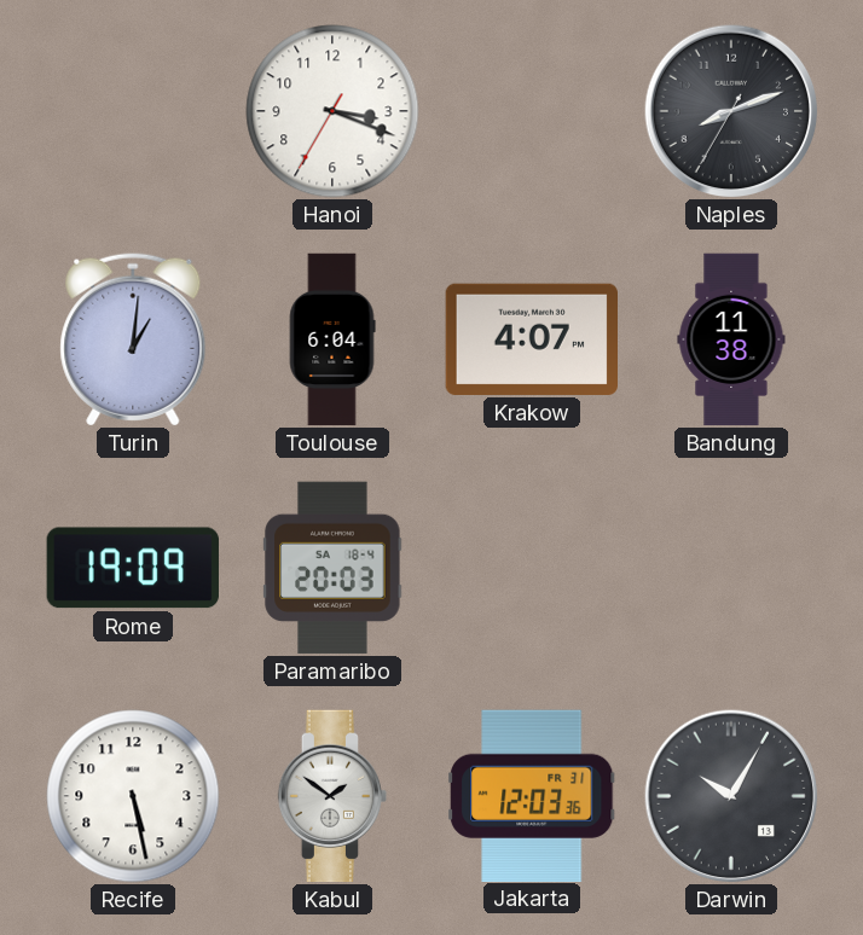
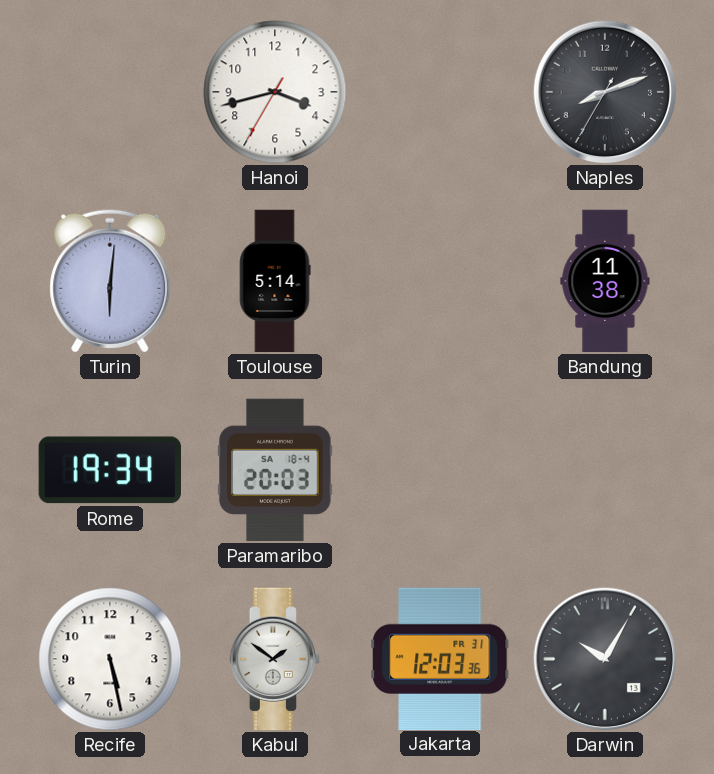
Hanoi: 3:18 -> 3:42 (275, 92)
Turin: 1:01 -> 6:01 (110, 281)
Toulouse: 6:04 -> 5:14 (275, 281)
Krakow: 4:07 -> none (531, 339)
Rome: 19:09 -> 19:34 (110, 470)
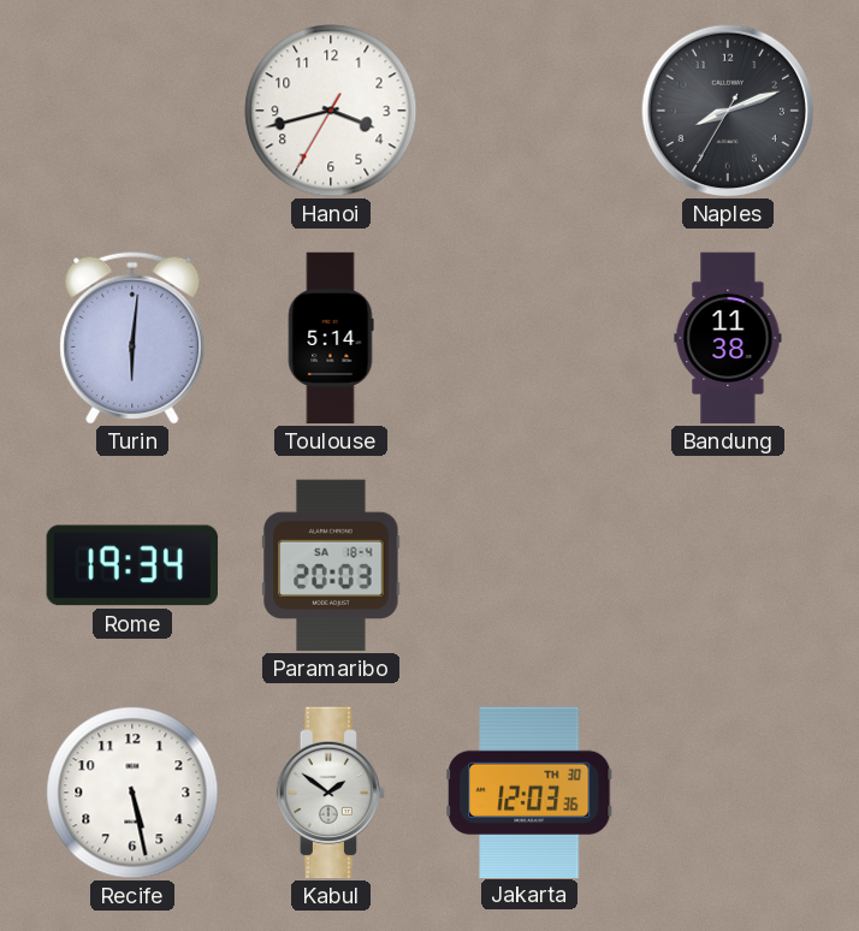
Jakarta date: FR 31 -> TH 30 (529, 791)
Darwin: 10:05 -> none (605, 659)
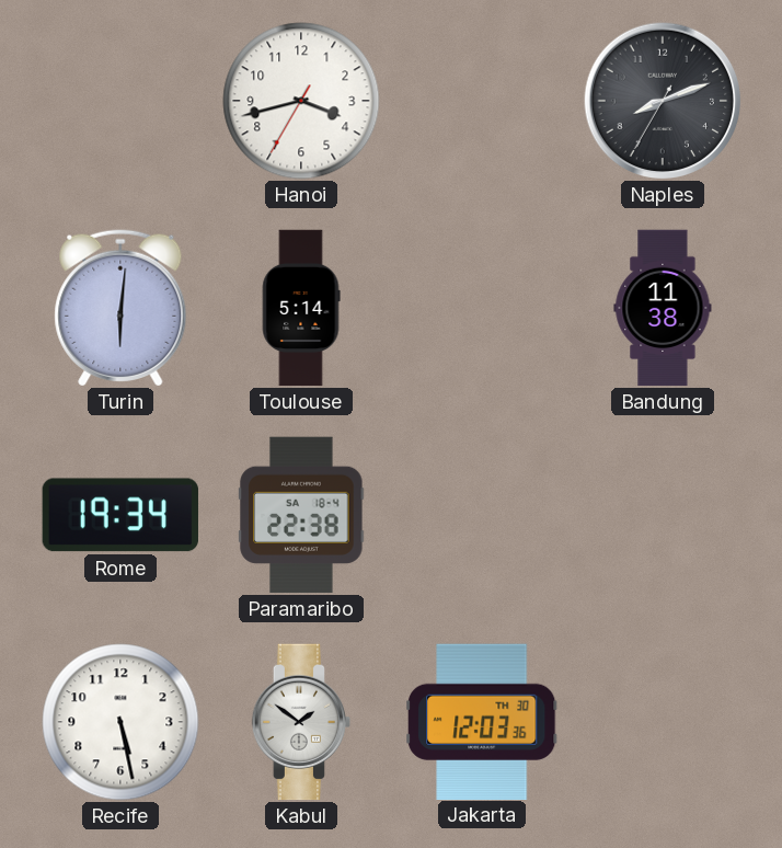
Paramaribo: 20:03 -> 22:38 (301, 515)
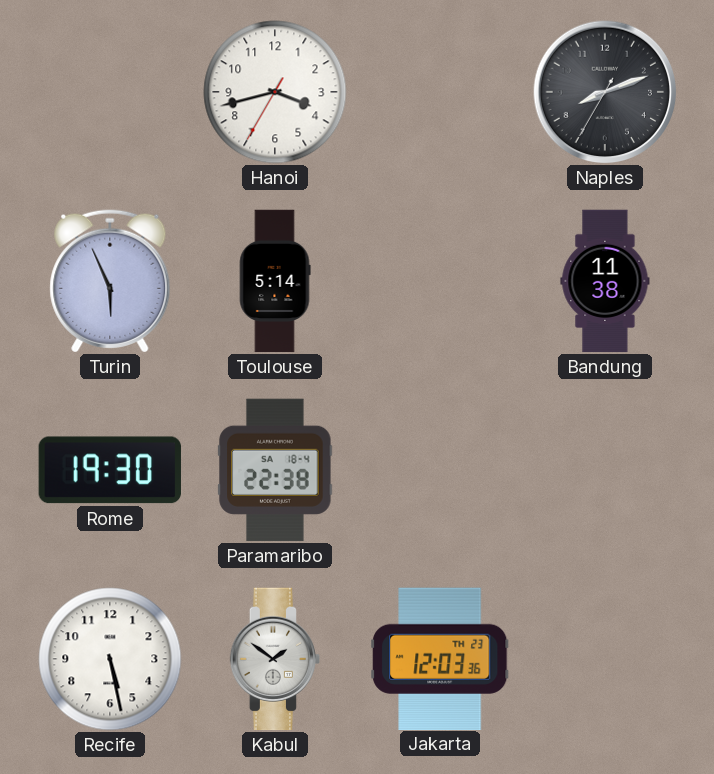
Turin: 6:01 -> 5:56 (110, 281)
Rome: 19:34 -> 19:30 (110, 470)
Jakarta date: TH 30 -> TH 23 (440, 658)
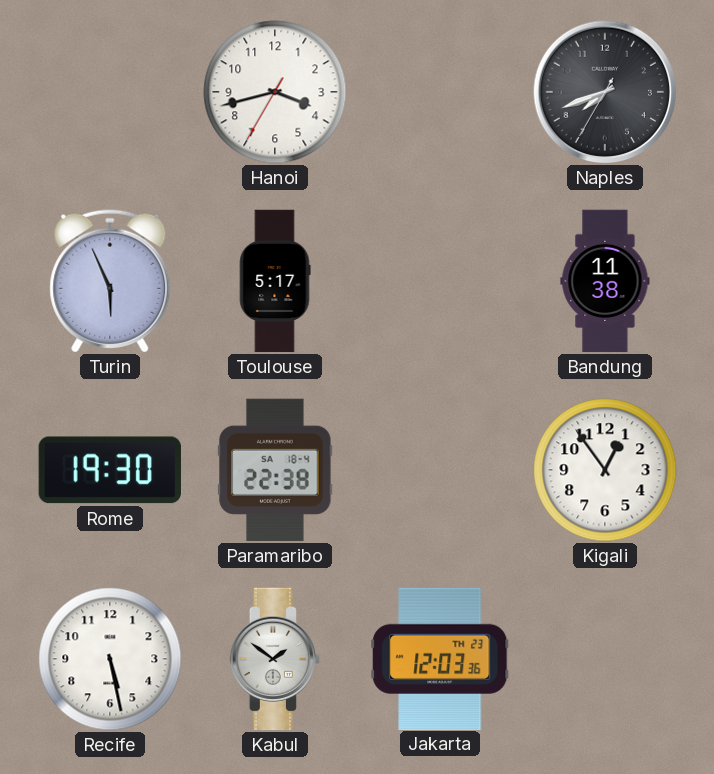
Naples: 8:11 -> 7:41 (605, 92)
Toulouse: 5:14 -> 5:17 (275, 281)
Kigali: none -> 12:54 (605, 470)
